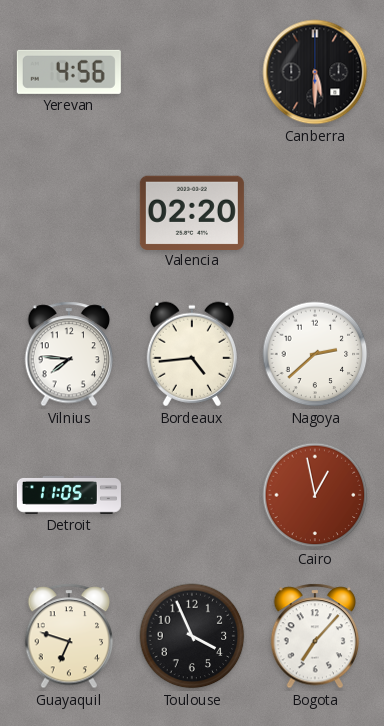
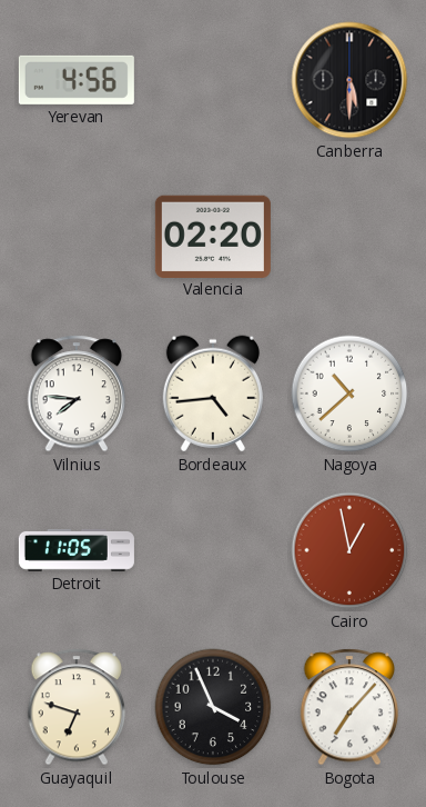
Nagoya: 2:38 -> 10:38 (349, 393)
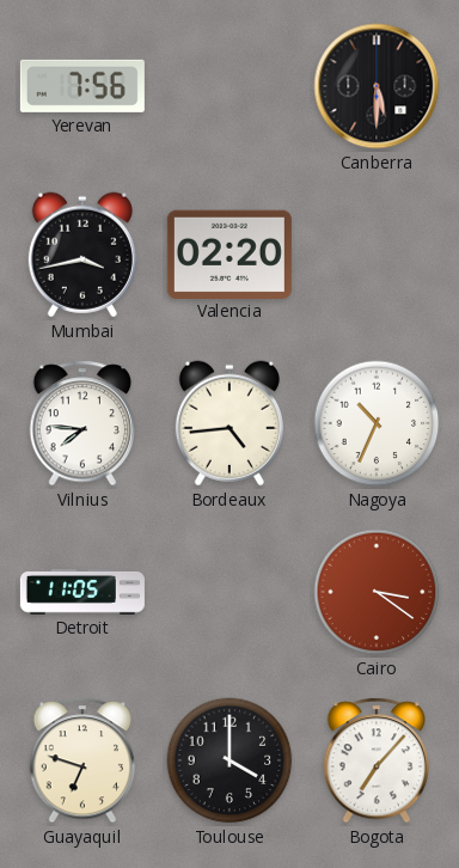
Yerevan: 4:56 -> 7:56 (82, 86)
Mumbai: none -> 3:43 (82, 255)
Nagoya: 10:38 -> 10:34 (377, 423)
Cairo: 12:58 -> 3:21 (377, 592)
Toulouse: 3:56 -> 4:00 (229, 760)
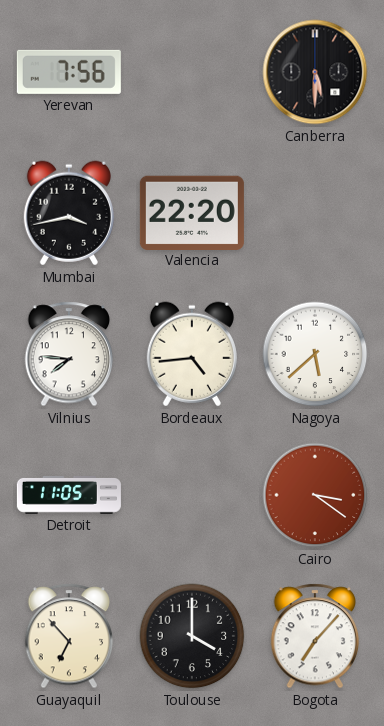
Valencia: 02:20 -> 22:20 (192, 212)
Nagoya: 10:34 -> 5:38 (315, 354)
Guayaquil: 6:48 -> 6:53 (69, 636)
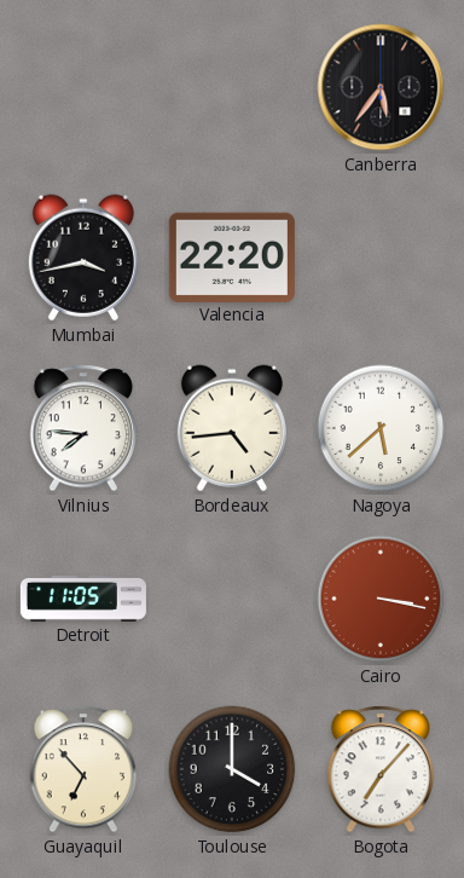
Yerevan: 7:56 -> none (69, 72)
Canberra: 5:30 -> 5:36 (381, 87)
Cairo: 3:21 -> 3:17 (381, 599)
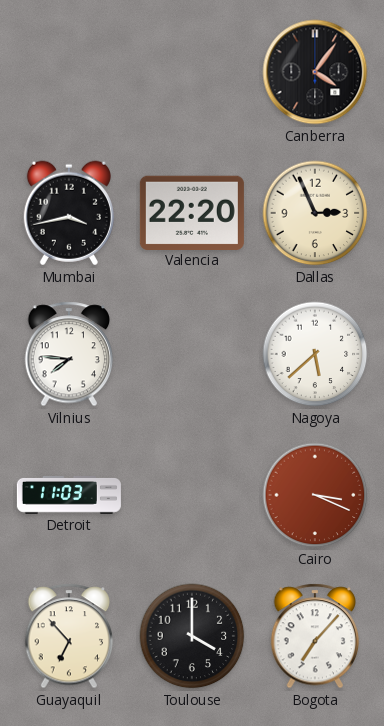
Canberra: 5:36 -> 4:06 (315, 72)
Dallas: none -> 2:56 (315, 213)
Bordeaux: 4:44 -> none (232, 428)
Detroit: 11:05 -> 11:03 (69, 495)
Cairo: 3:17 -> 3:19 (315, 495)
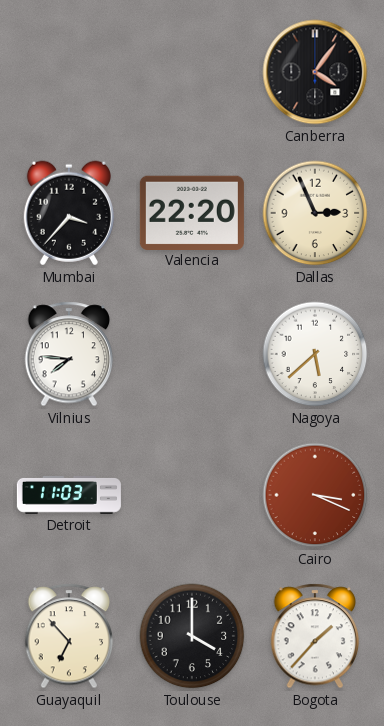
Mumbai: 3:43 -> 3:37 (69, 213)
Bogota: 7:07 -> 1:37 (315, 636)
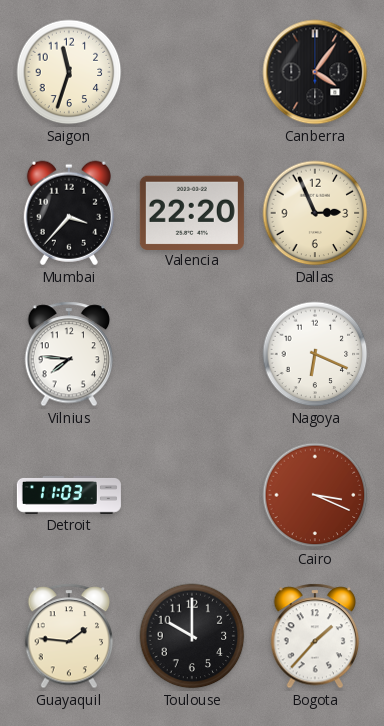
Saigon: none -> 11:33 (69, 72)
Nagoya: 5:38 -> 6:19 (315, 354)
Guayaquil: 6:53 -> 1:46 (69, 636)
Toulouse: 4:00 -> 10:00 (192, 636)
